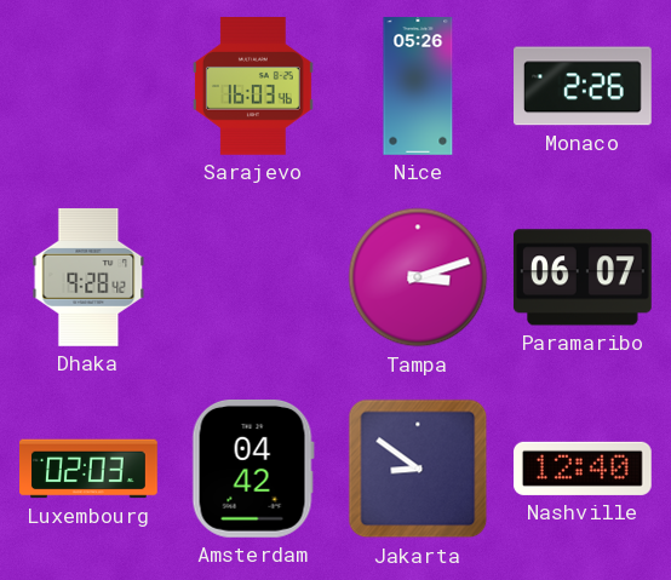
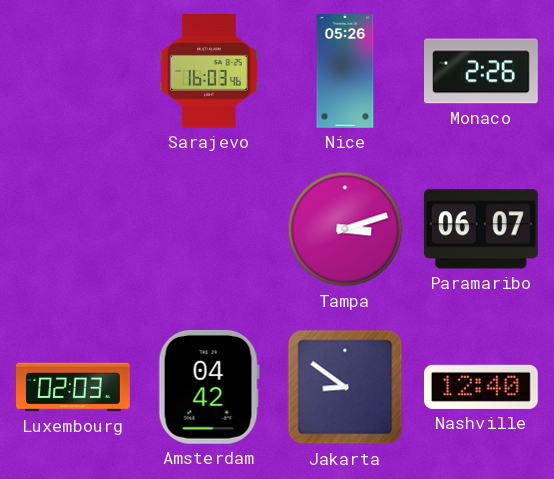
Dhaka: 9:28 -> none (88, 277)
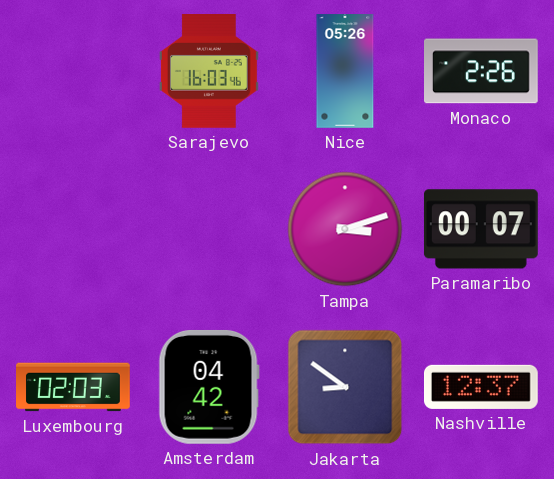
Paramaribo: 06:07 -> 00:07 (481, 229)
Nashville: 12:40 -> 12:37 (482, 387)
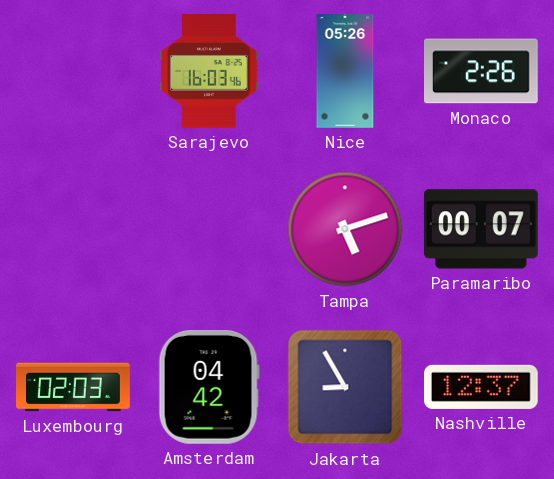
Tampa: 3:12 -> 5:12 (345, 229)
Jakarta: 8:51 -> 8:55 (345, 387)
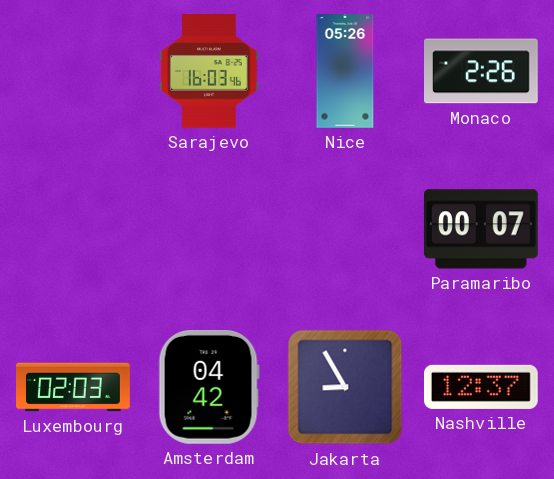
Tampa: 5:12 -> none (345, 229)
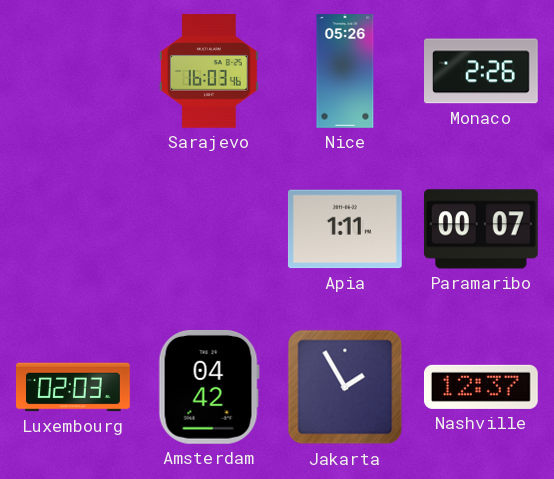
Apia: none -> 1:11 (345, 229)
Jakarta: 8:55 -> 1:55 (345, 387)
